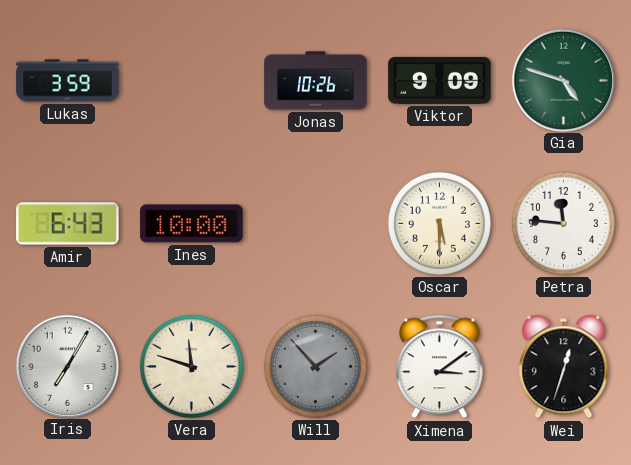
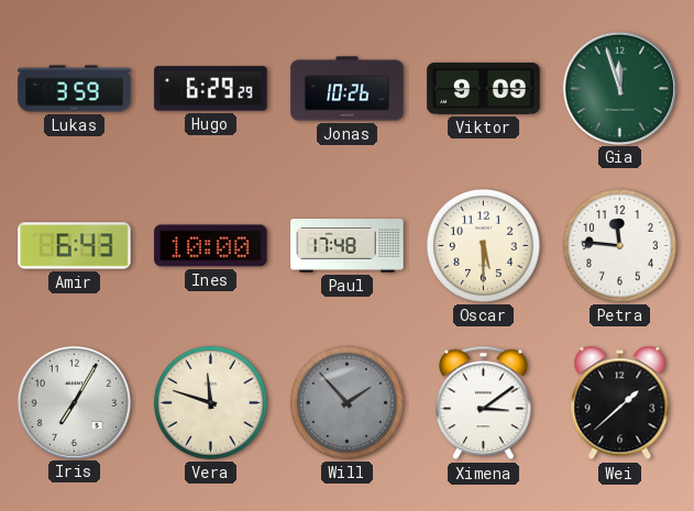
Hugo: none -> 6:29 (211, 89)
Gia: 4:48 -> 11:57 (619, 88)
Paul: none -> 17:48 (348, 246)
Wei: 12:33 -> 1:38 (620, 403)
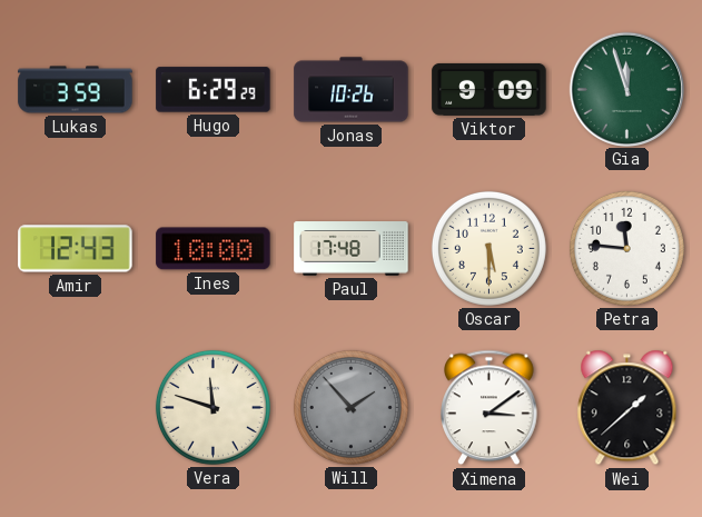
Amir: 6:43 -> 12:43 (76, 249)
Iris: 7:05 -> none (74, 402)
